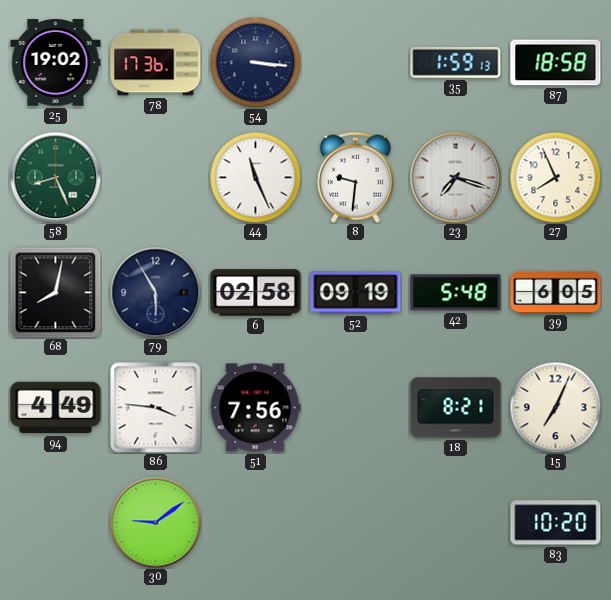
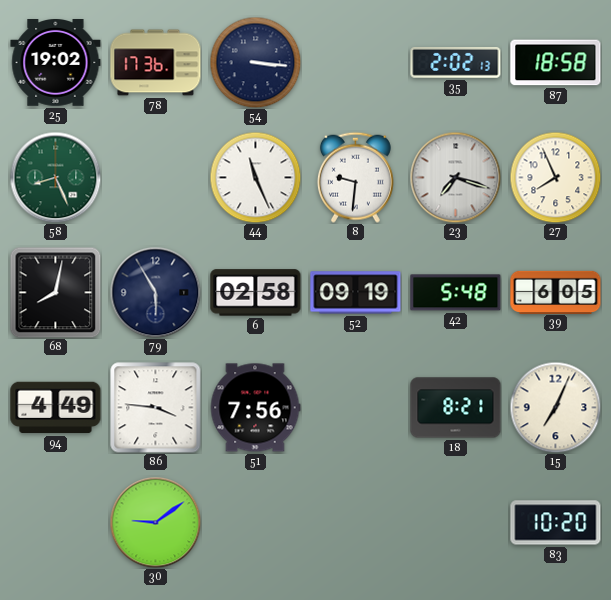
35: 1:59 -> 2:02 (456, 62)
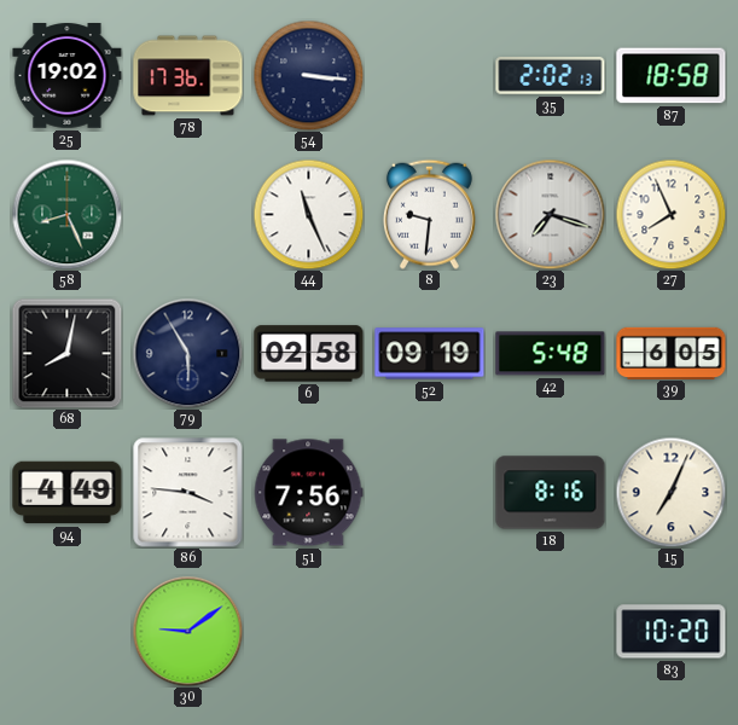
18: 8:21 -> 8:16 (551, 493)
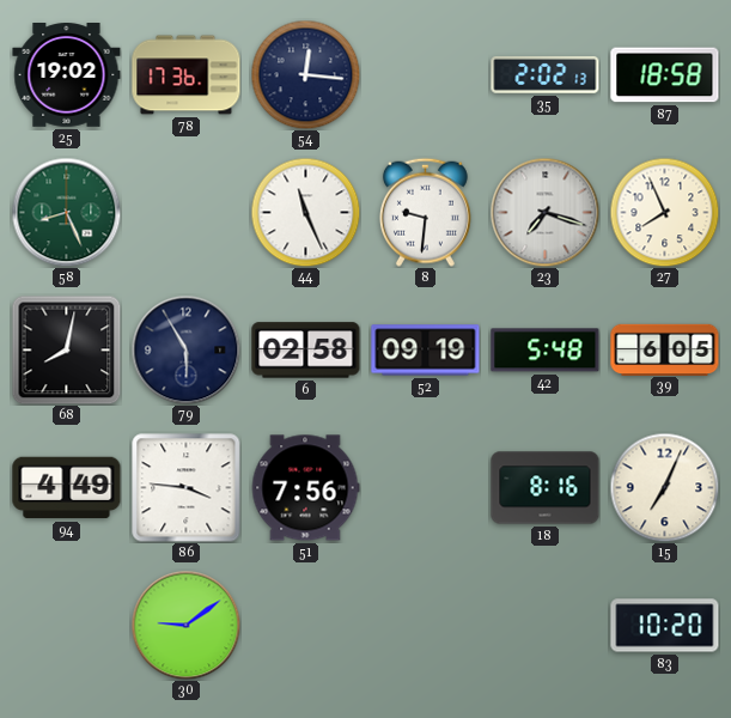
54: 3:16 -> 12:16 (305, 74)
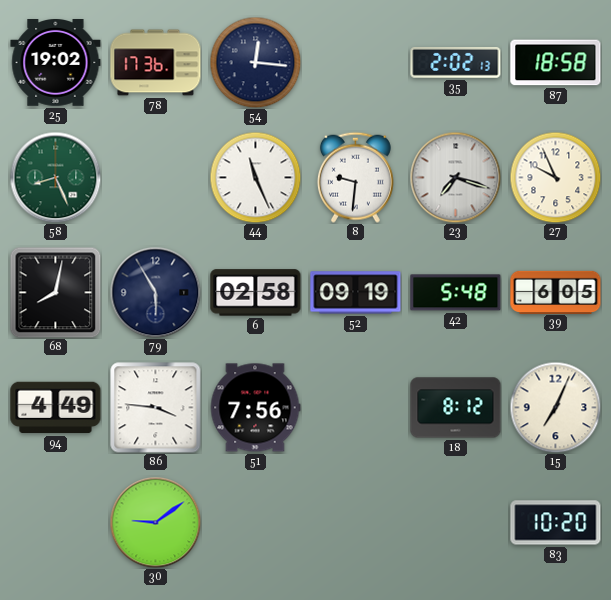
27: 7:56 -> 9:56 (555, 177)
18: 8:16 -> 8:12 (456, 408)
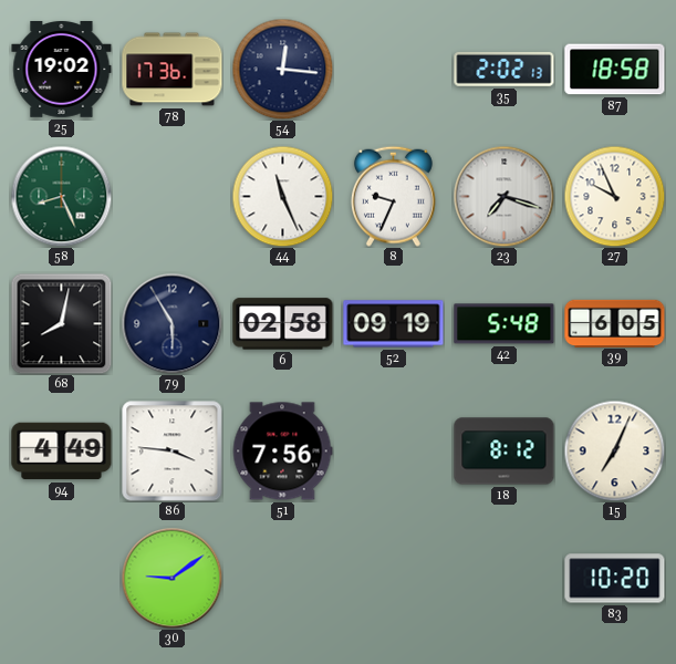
8: 9:31 -> 9:34 (393, 196)
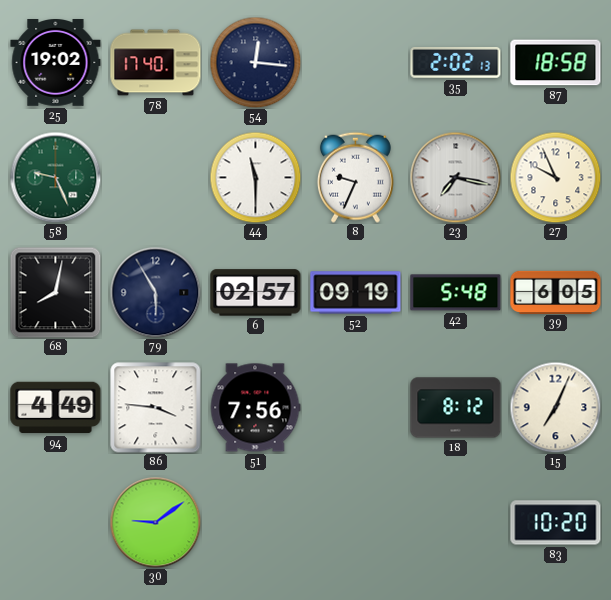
78: 17:36 -> 17:40 (156, 63)
58: 8:26 -> 9:26 (55, 177)
44: 11:26 -> 11:30 (255, 177)
23: 7:18 -> 7:17 (455, 177)
6: 02:58 -> 02:57 (256, 293)
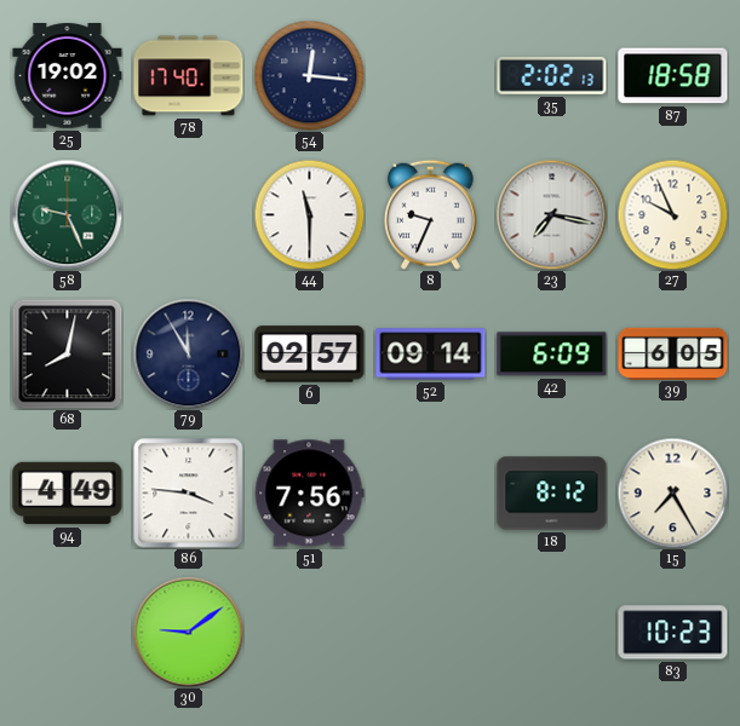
79: 5:55 -> 11:55 (188, 353)
52: 09:19 -> 09:14 (431, 355)
42: 5:48 -> 6:09 (552, 355)
15: 7:04 -> 7:25 (672, 492)
83: 10:20 -> 10:23 (673, 633)
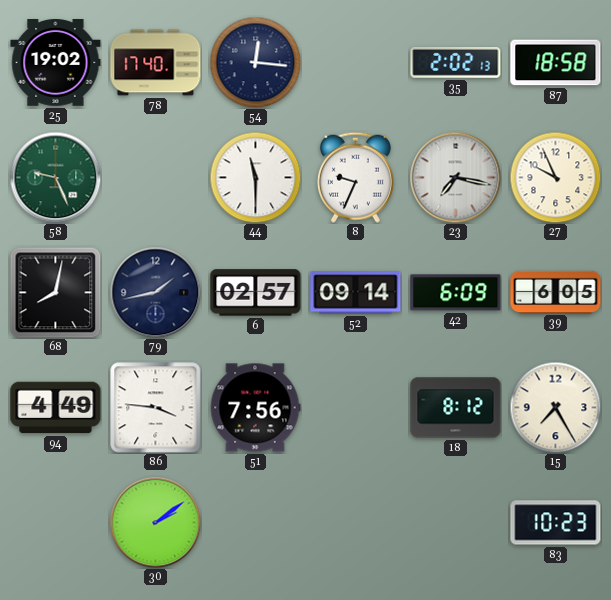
79: 11:55 -> 1:43 (155, 292)
30: 9:09 -> 2:09 (155, 522)
